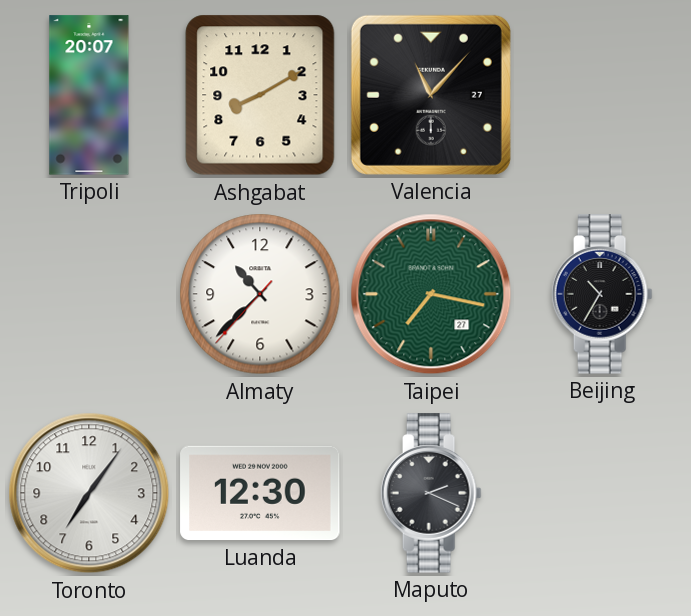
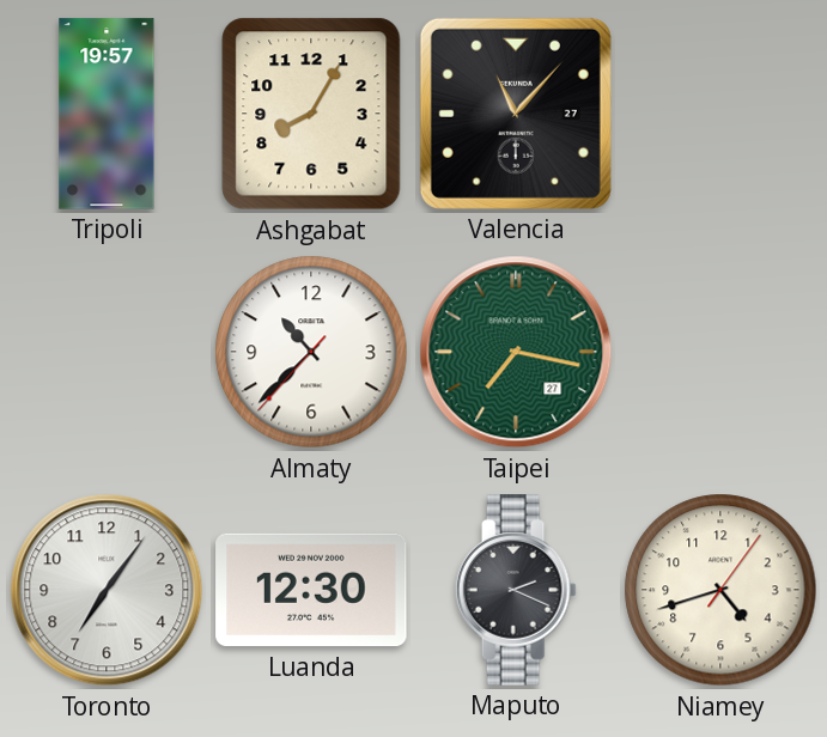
Tripoli: 20:07 -> 19:57 (107, 114)
Ashgabat: 8:10 -> 8:05 (311, 114)
Beijing: 10:35 -> none (602, 294)
Niamey: none -> 4:42 (720, 590)
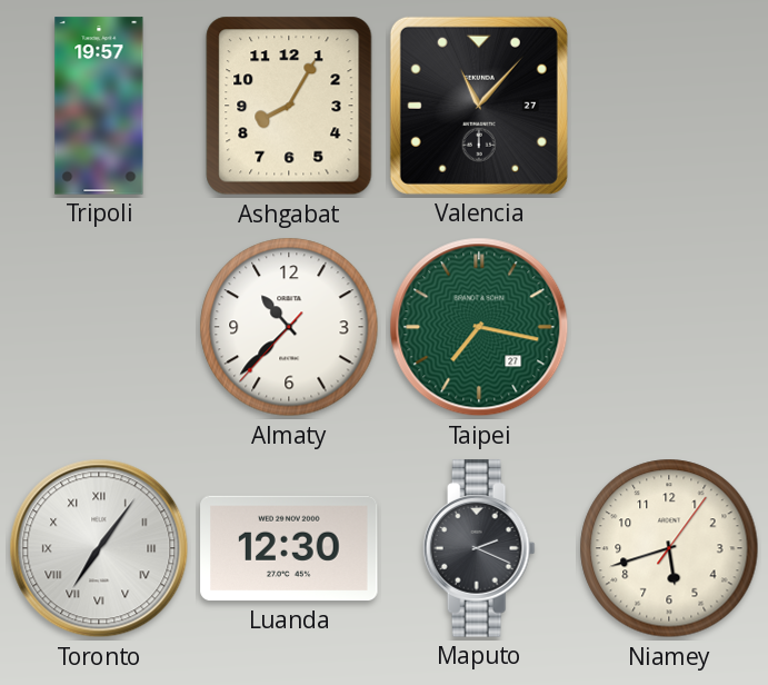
Toronto numerals: Arabic -> Roman (99, 548)
Niamey: 4:42 -> 5:42 (669, 548)
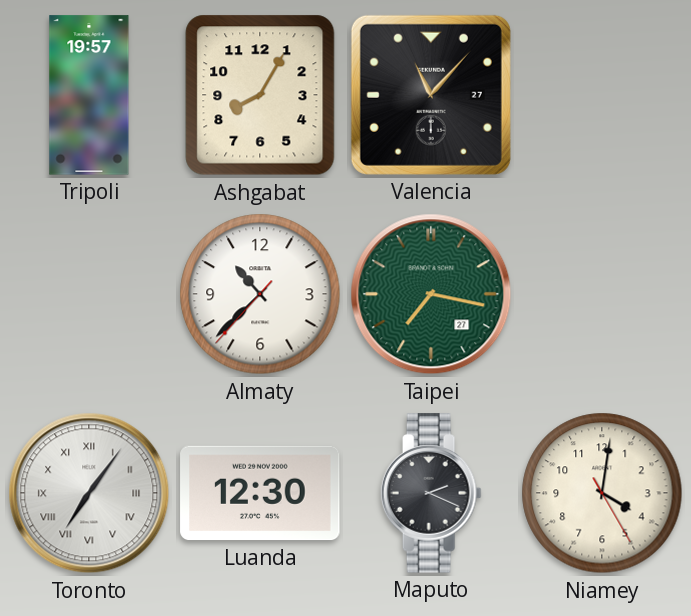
Niamey: 5:42 -> 4:01 (602, 493)
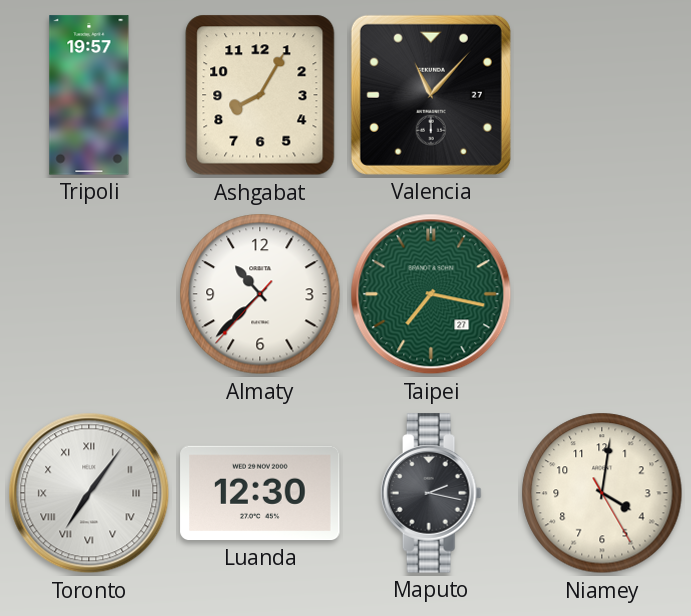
Maputo: 2:19 -> 2:17 (431, 493)
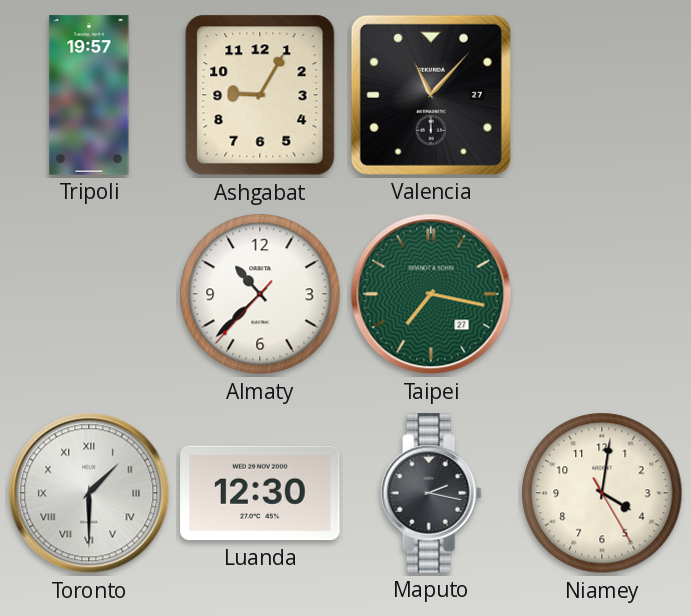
Ashgabat: 8:05 -> 9:05 (260, 95)
Toronto: 7:06 -> 1:30 (89, 493)
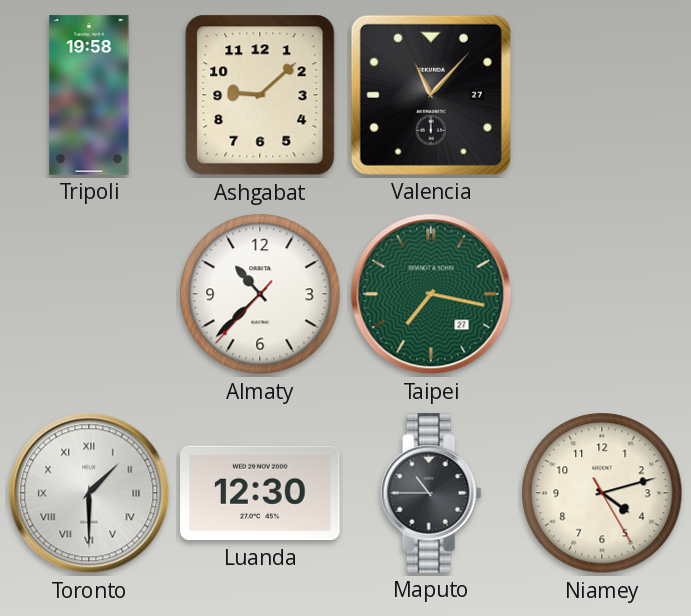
Tripoli: 19:57 -> 19:58 (89, 95)
Ashgabat: 9:05 -> 9:08 (260, 95)
Maputo: 2:17 -> 10:45 (431, 493)
Niamey: 4:01 -> 4:12 (602, 493)
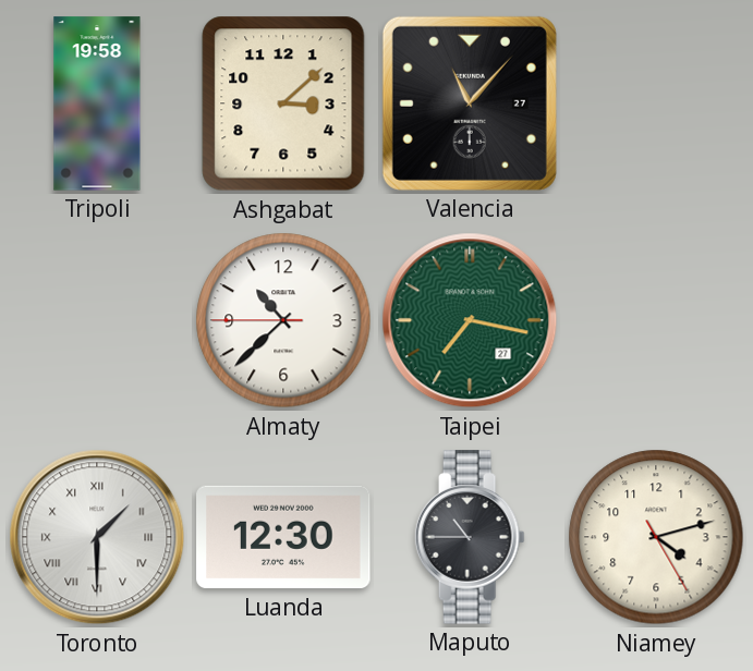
Ashgabat: 9:08 -> 3:08 (283, 103)
Almaty: 10:37:37 -> 10:37:45 (283, 320)
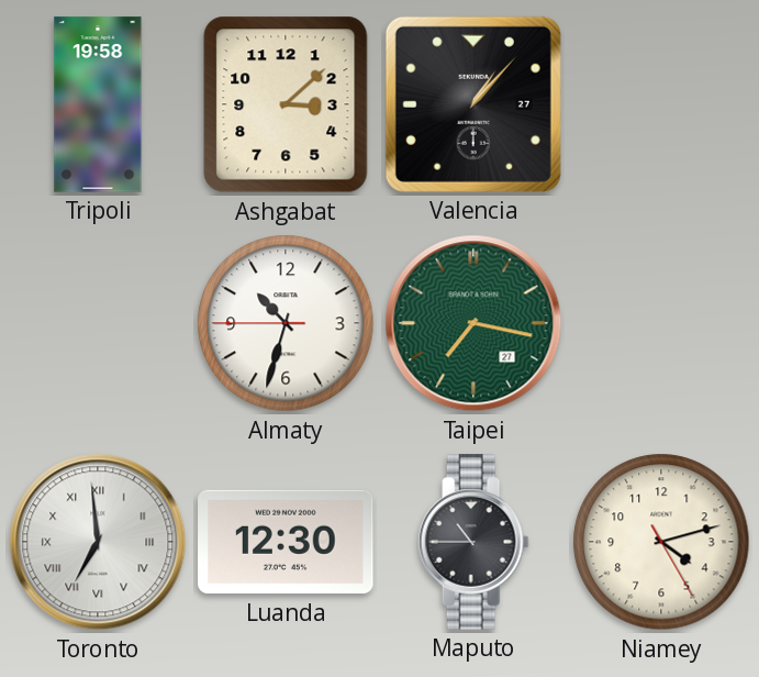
Valencia: 11:07 -> 1:07 (473, 104)
Almaty: 10:37 -> 10:32 (286, 323)
Toronto: 1:30 -> 6:59 (98, 542)
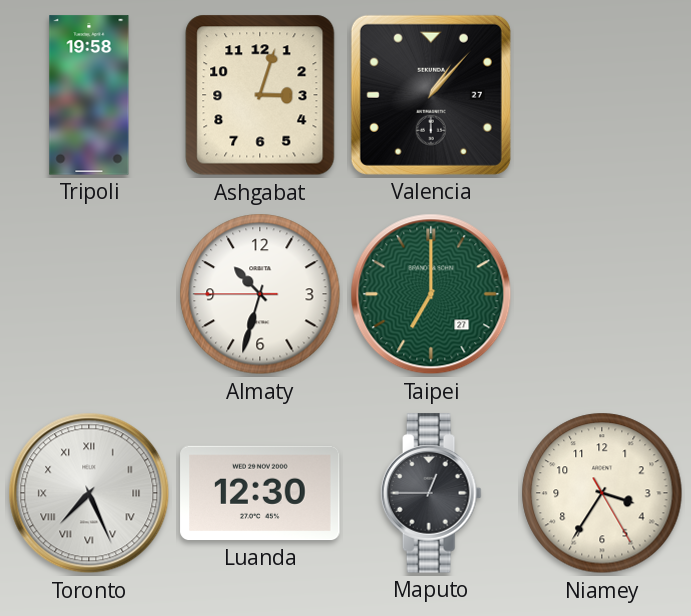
Ashgabat: 3:08 -> 3:03 (260, 95)
Taipei: 7:17 -> 7:00 (431, 294)
Toronto: 6:59 -> 7:26 (89, 493)
Maputo: 10:45 -> 12:45 (431, 493)
Niamey: 4:12 -> 3:35 (602, 493)
